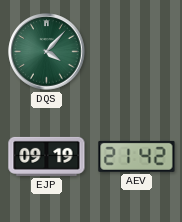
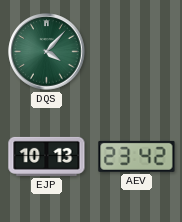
EJP: 09:19 -> 10:13 (47, 156)
AEV: 21:42 -> 23:42 (137, 156)
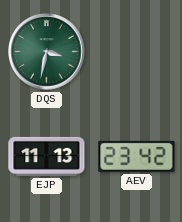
DQS: 4:07 -> 3:32 (47, 52)
EJP: 10:13 -> 11:13 (47, 156)
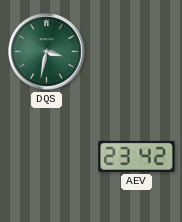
EJP: 11:13 -> none (47, 156)
